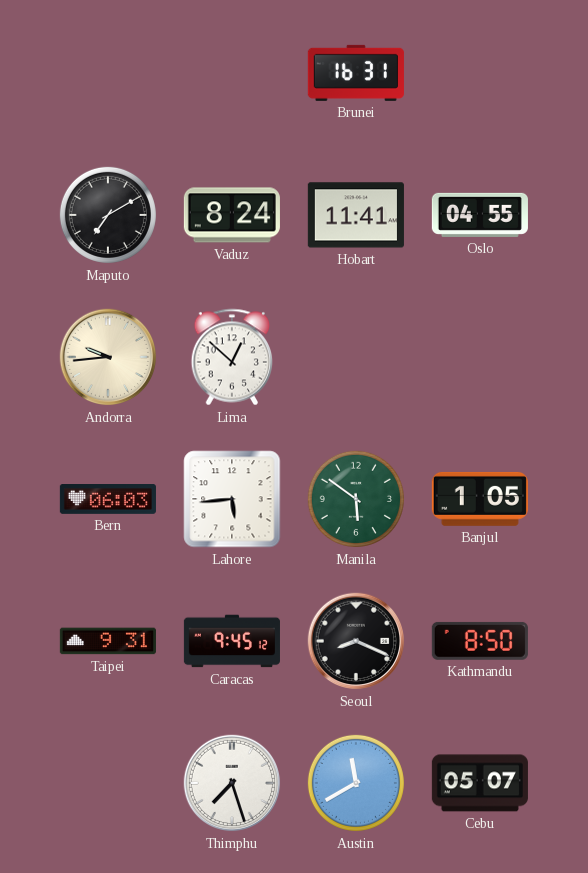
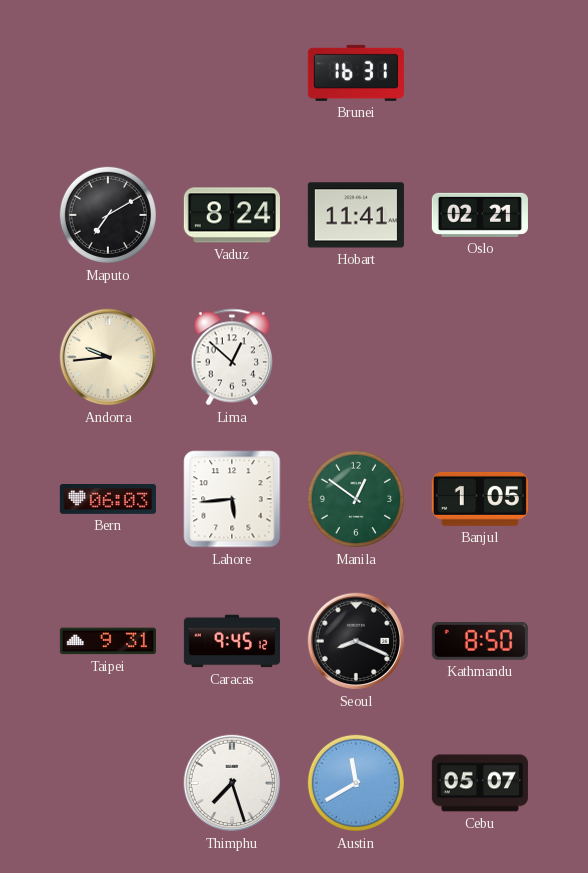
Oslo: 04:55 -> 02:21 (480, 215)
Manila: 5:51 -> 12:51 (356, 499)
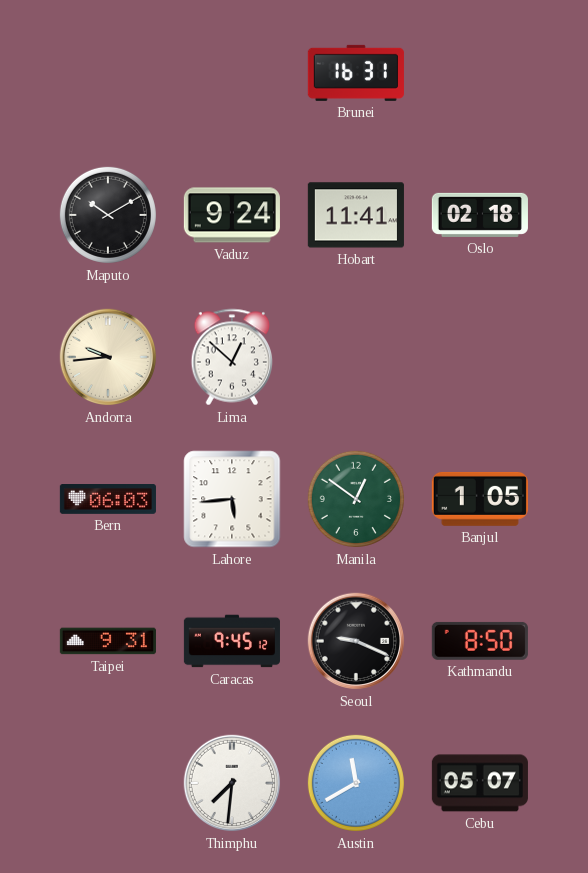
Maputo: 7:10 -> 10:10 (108, 215)
Vaduz: 8:24 -> 9:24 (232, 215)
Oslo: 02:21 -> 02:18 (480, 215)
Seoul: 8:19 -> 9:19 (356, 641)
Thimphu: 7:27 -> 7:31 (232, 783)
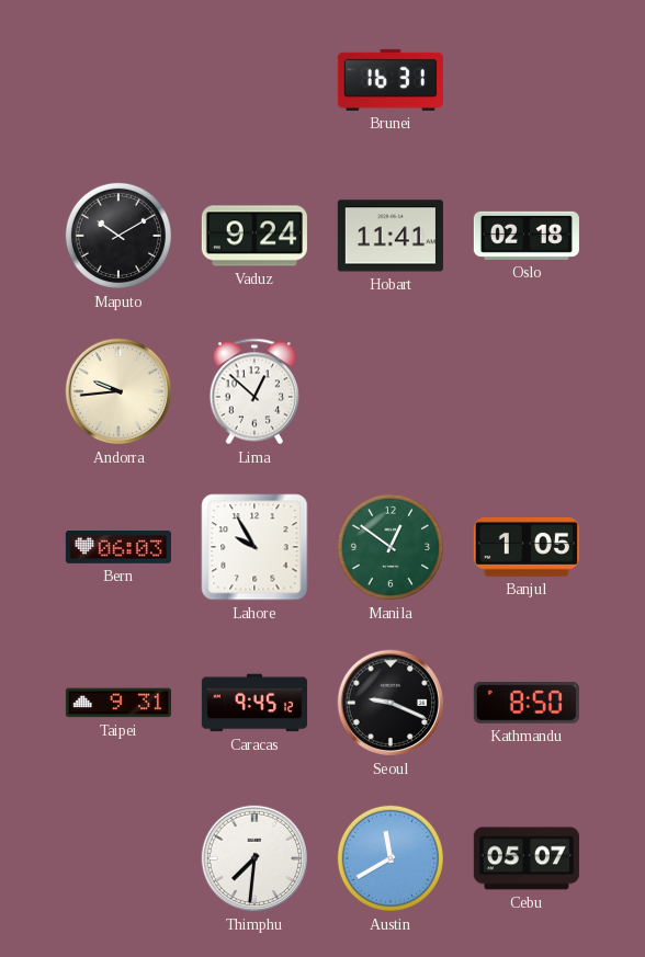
Lahore: 5:44 -> 9:55 (254, 547)
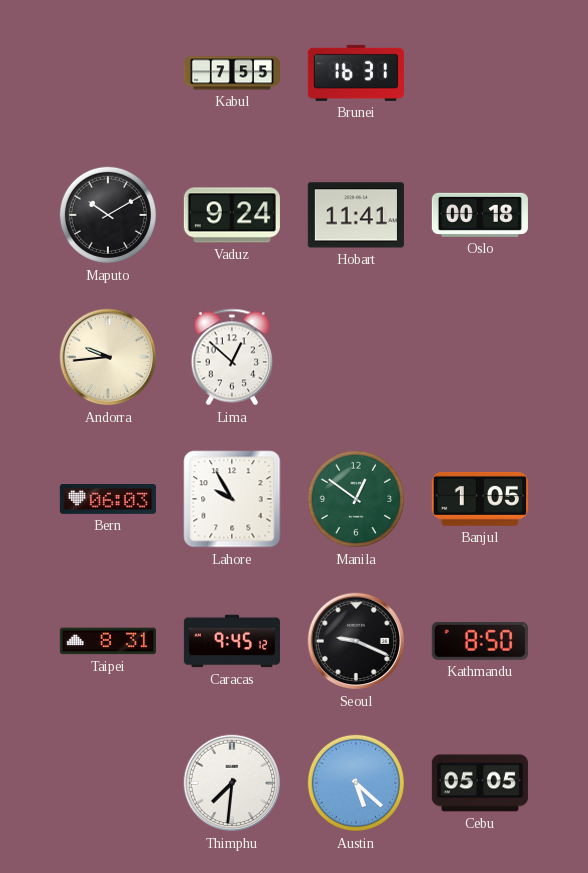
Kabul: none -> 7:55 (231, 73)
Oslo: 02:18 -> 00:18 (480, 215)
Taipei: 9:31 -> 8:31 (108, 641)
Austin: 11:40 -> 5:22 (356, 783)
Cebu: 05:07 -> 05:05 (480, 783)
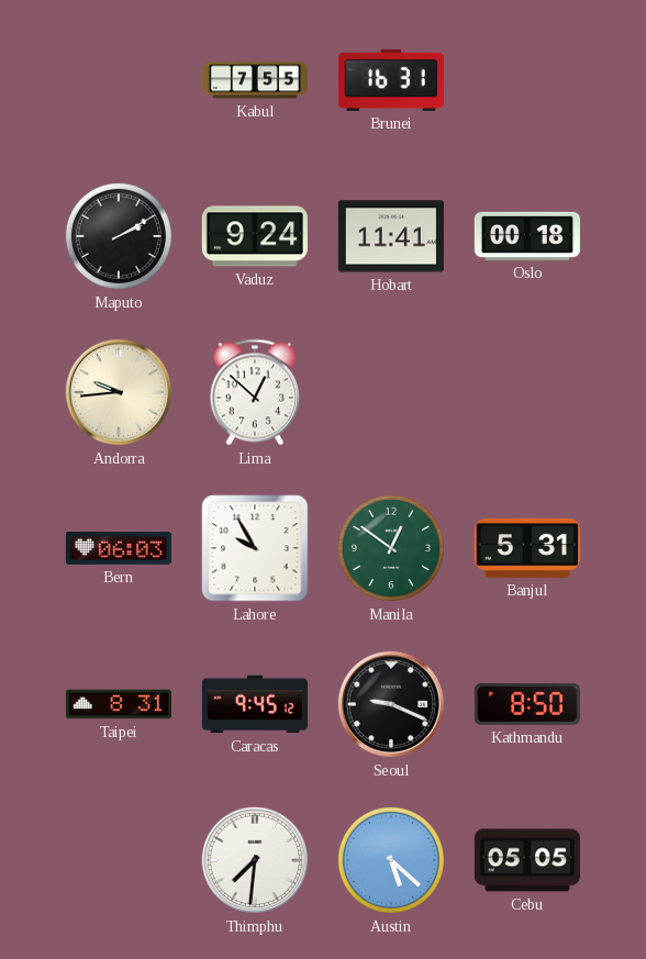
Maputo: 10:10 -> 2:10 (119, 236)
Banjul: 1:05 -> 5:31 (527, 548)
